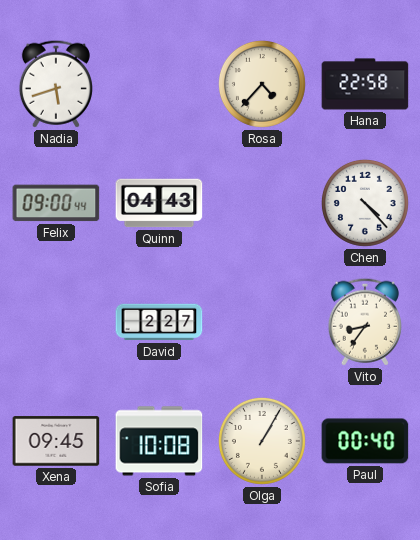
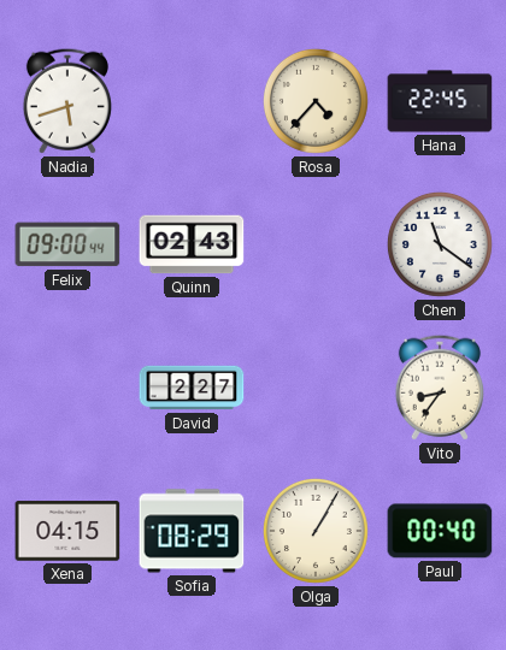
Hana: 22:58 -> 22:45 (440, 101)
Quinn: 04:43 -> 02:43 (192, 244)
Chen: 4:23 -> 11:21 (440, 244)
Xena: 09:45 -> 04:15 (67, 531)
Sofia: 10:08 -> 08:29 (192, 531)
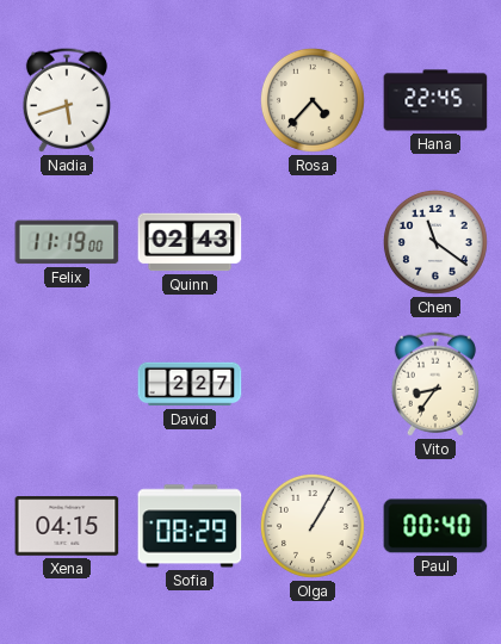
Felix: 09:00 -> 11:19 (67, 242)
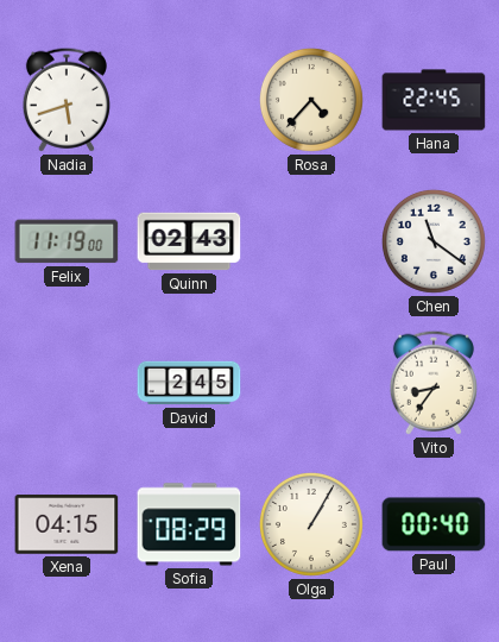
David: 2:27 -> 2:45 (189, 383)
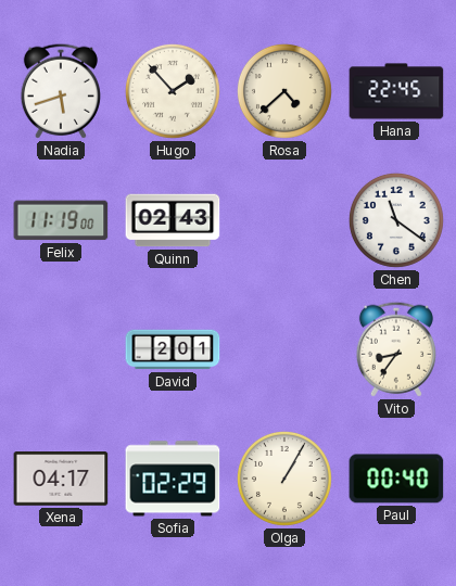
Hugo: none -> 1:53 (173, 91)
Rosa: 4:37 -> 4:38 (284, 91)
David: 2:45 -> 2:01 (173, 349)
Xena: 04:15 -> 04:17 (61, 479)
Sofia: 08:29 -> 02:29 (173, 479)
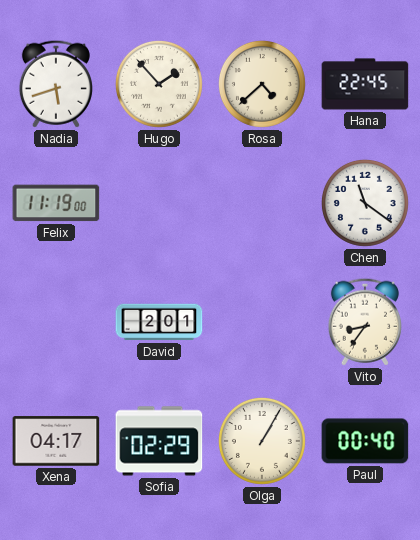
Quinn: 02:43 -> none (173, 220)
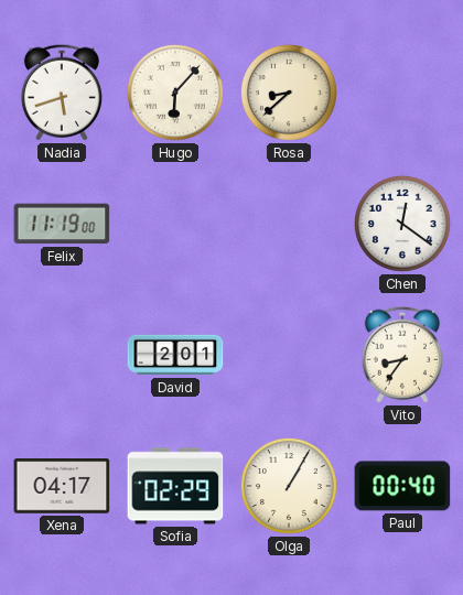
Hugo: 1:53 -> 6:07 (175, 93)
Rosa: 4:38 -> 8:38 (289, 93)
Hana: 22:45 -> none (365, 84)
Chen: 11:21 -> 12:21 (402, 224)
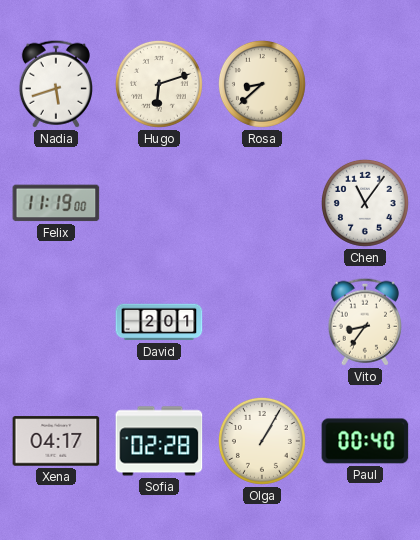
Hugo: 6:07 -> 6:12 (159, 84)
Chen: 12:21 -> 11:06 (365, 203)
Sofia: 02:29 -> 02:28 (159, 441)
